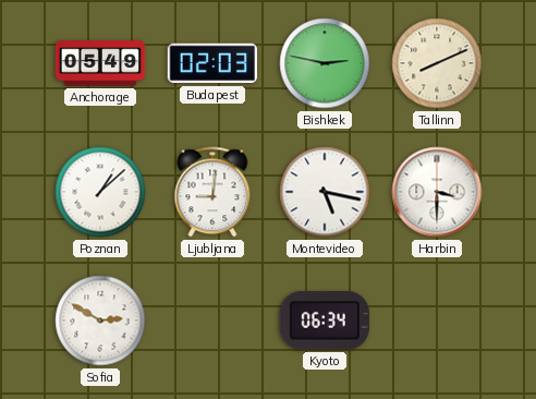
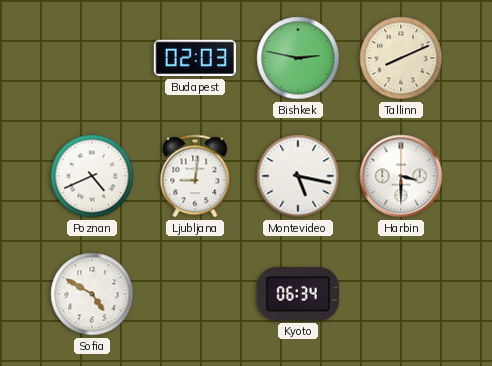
Anchorage: 05:49 -> none (100, 63)
Poznan: 1:08 -> 4:41 (92, 176)
Sofia: 2:50 -> 4:50 (92, 294)
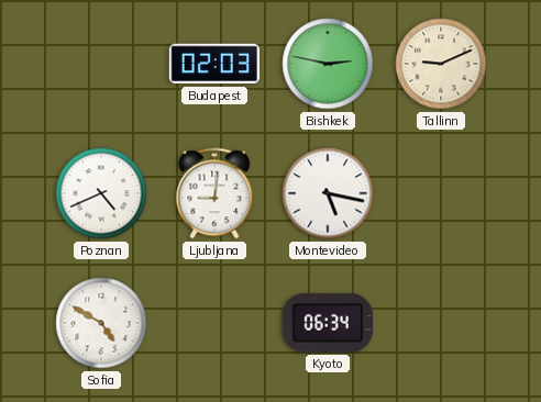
Tallinn: 8:11 -> 9:11 (441, 64)
Harbin: 3:30 -> none (401, 176)
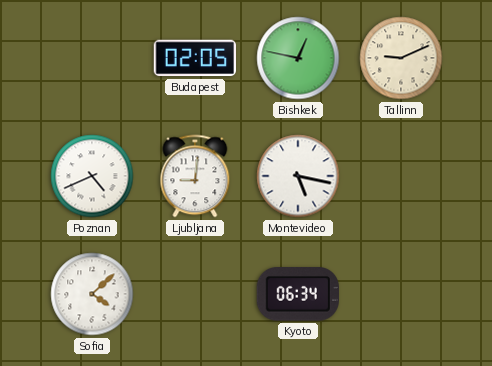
Budapest: 02:03 -> 02:05 (194, 58)
Bishkek: 2:47 -> 12:47 (298, 58)
Sofia: 4:50 -> 4:08 (92, 294)
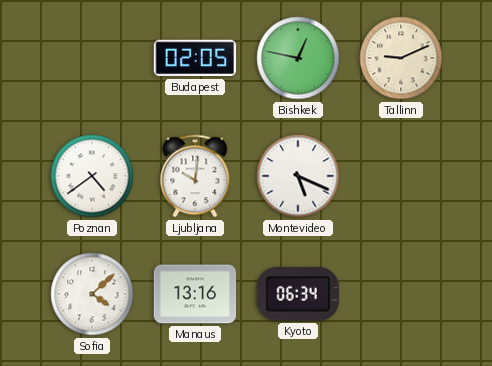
Poznan: 4:41 -> 4:39 (92, 176)
Ljubljana: 9:01 -> 10:01 (195, 176)
Montevideo: 5:17 -> 5:19 (298, 176)
Manaus: none -> 13:16 (195, 294)
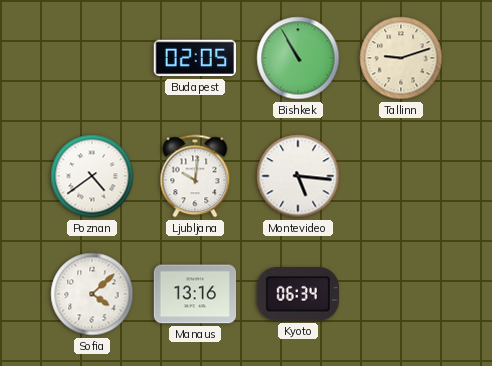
Bishkek: 12:47 -> 10:55 (298, 58)
Tallinn: 9:11 -> 9:12 (401, 58)
Montevideo: 5:19 -> 5:16 (298, 176)
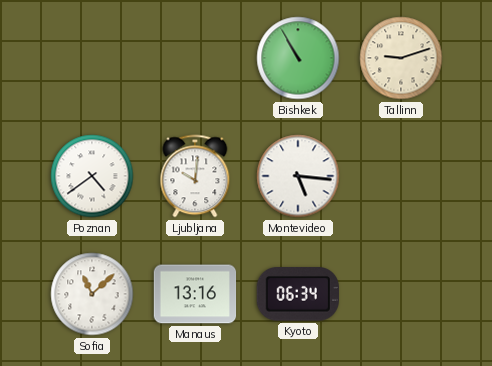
Budapest: 02:05 -> none (194, 58)
Sofia: 4:08 -> 11:08 (92, 294)
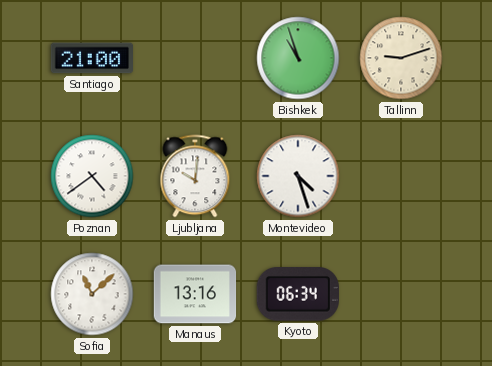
Santiago: none -> 21:00 (92, 58)
Bishkek: 10:55 -> 10:57 (298, 58)
Montevideo: 5:16 -> 4:27 (298, 176)
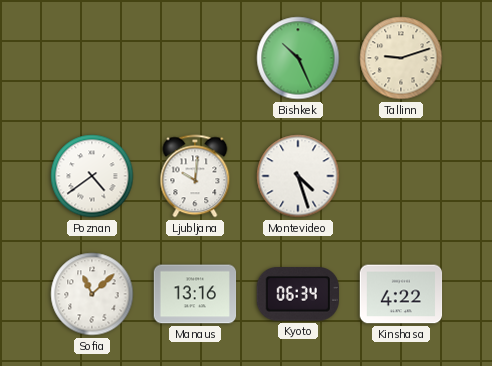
Santiago: 21:00 -> none (92, 58)
Bishkek: 10:57 -> 10:26 (298, 58)
Kinshasa: none -> 4:22 (401, 294)
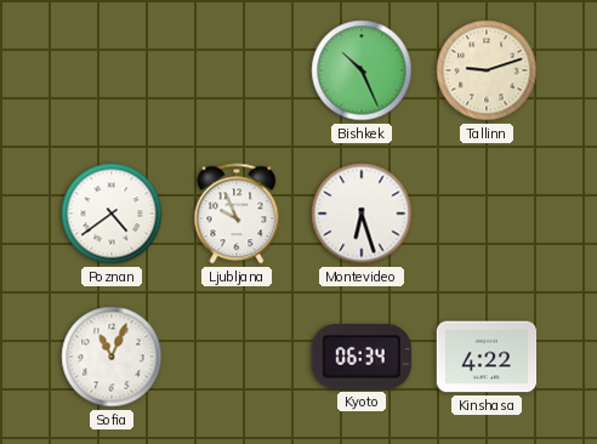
Ljubljana: 10:01 -> 9:56 (237, 214)
Montevideo: 4:27 -> 6:27 (362, 214)
Sofia: 11:08 -> 11:04 (112, 357)
Manaus: 13:16 -> none (195, 294)
